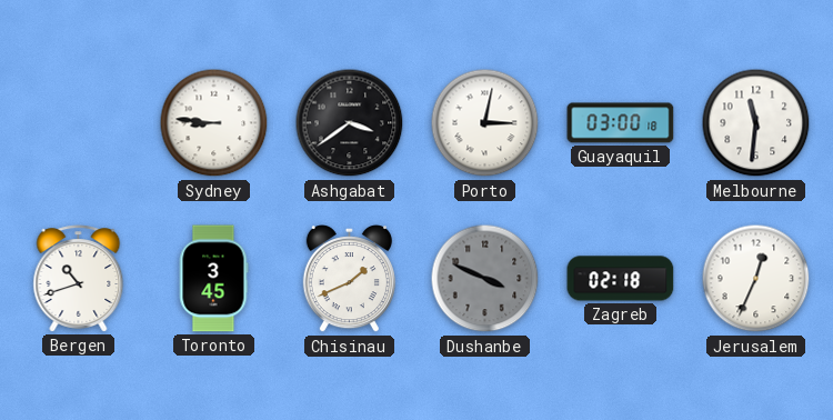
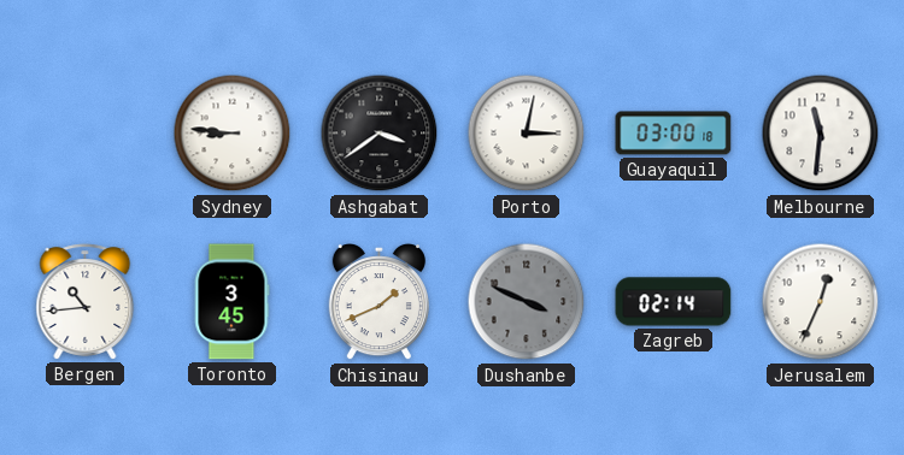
Bergen: 10:42 -> 10:44 (86, 302)
Zagreb: 02:18 -> 02:14 (674, 302)
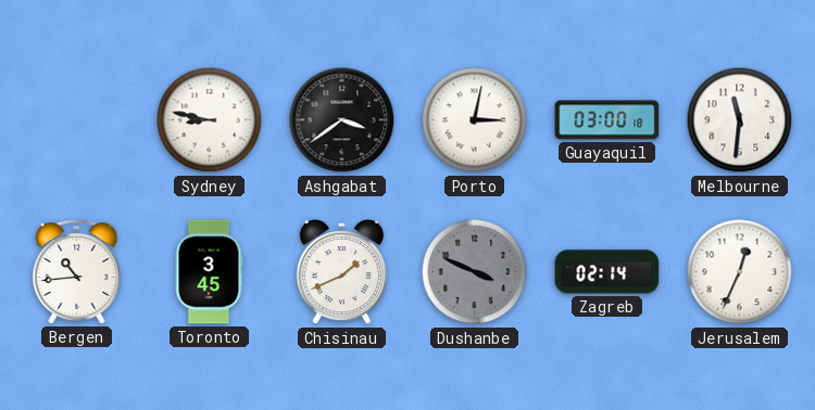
Sydney: 8:46 -> 8:47 (210, 120)
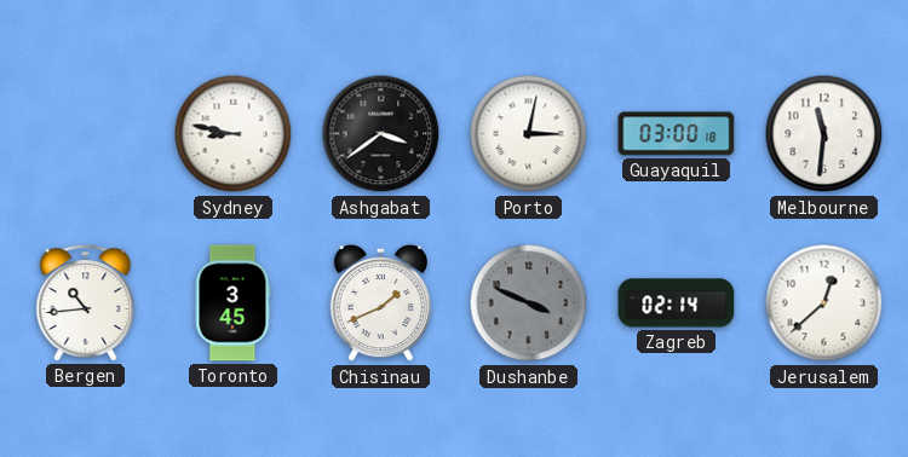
Jerusalem: 12:34 -> 12:38 (824, 303)
